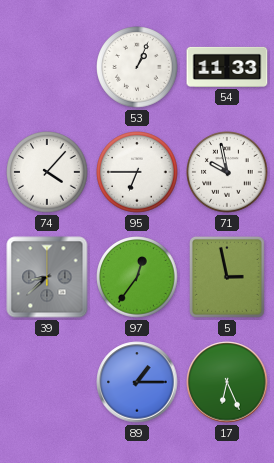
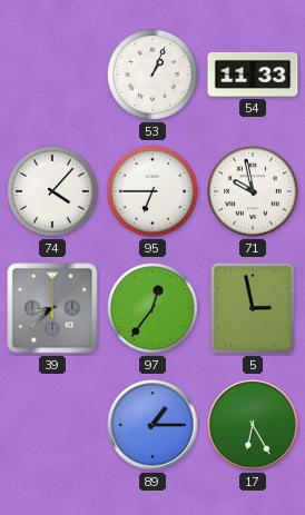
17: 6:26 -> 6:25 (253, 425)
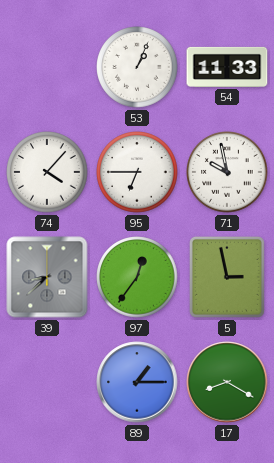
17: 6:25 -> 8:20 (227, 382)
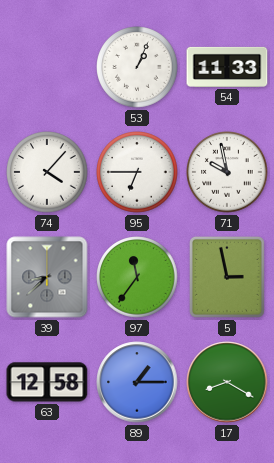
97: 12:36 -> 11:36 (137, 277)
63: none -> 12:58 (47, 382)
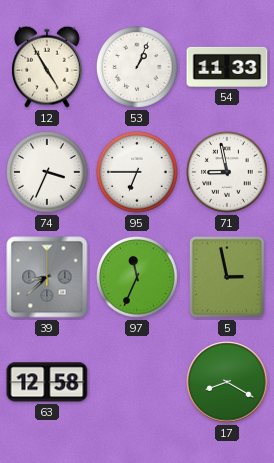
12: none -> 4:55 (48, 67)
74: 4:07 -> 3:34 (47, 172)
71: 9:58 -> 8:58 (227, 172)
97: 11:36 -> 11:34 (137, 277)
89: 1:15 -> none (137, 382)
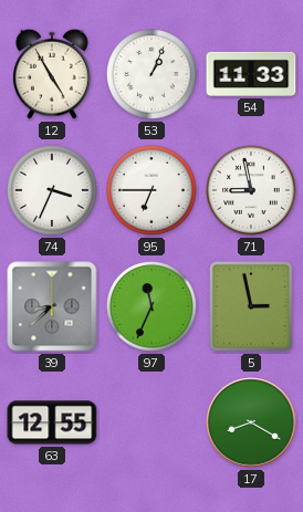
63: 12:58 -> 12:55 (52, 422)
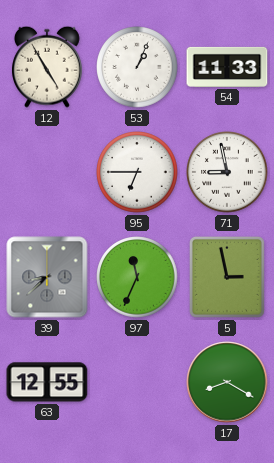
74: 3:34 -> none (52, 190)
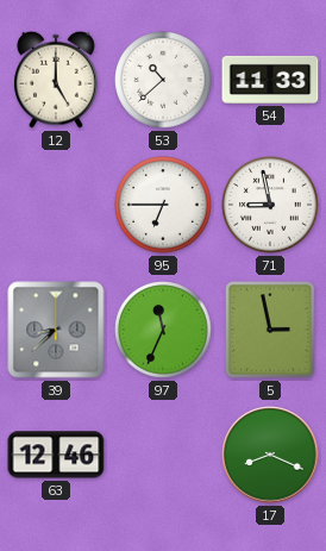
12: 4:55 -> 5:00 (57, 80)
53: 1:04 -> 10:38 (163, 80)
63: 12:55 -> 12:46 (56, 455)
17: 8:20 -> 8:19 (270, 455)
